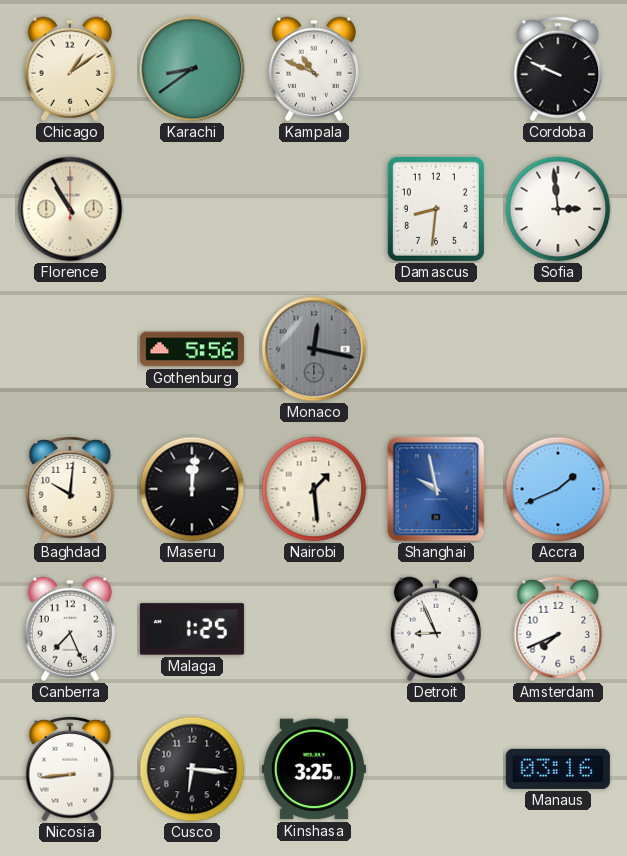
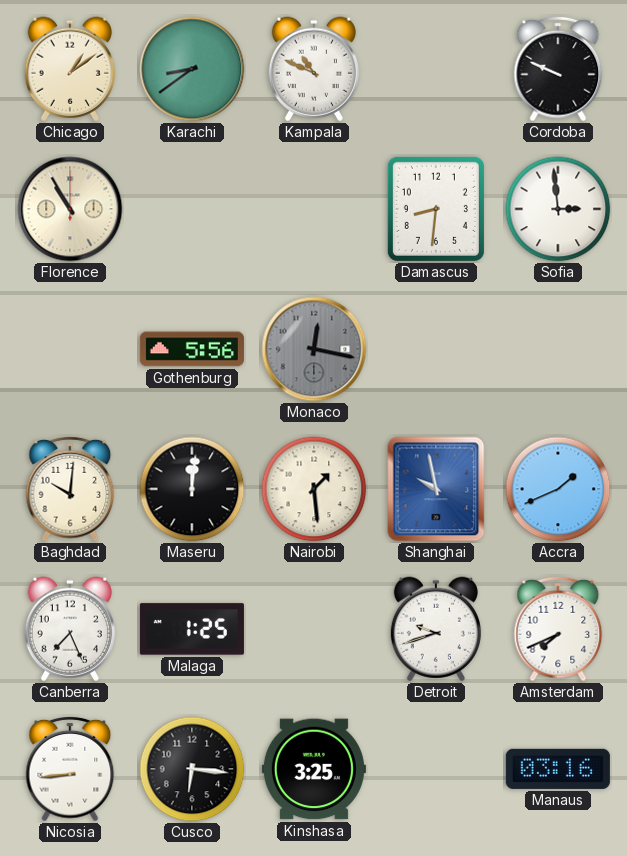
Detroit: 8:56 -> 9:42 (436, 629)
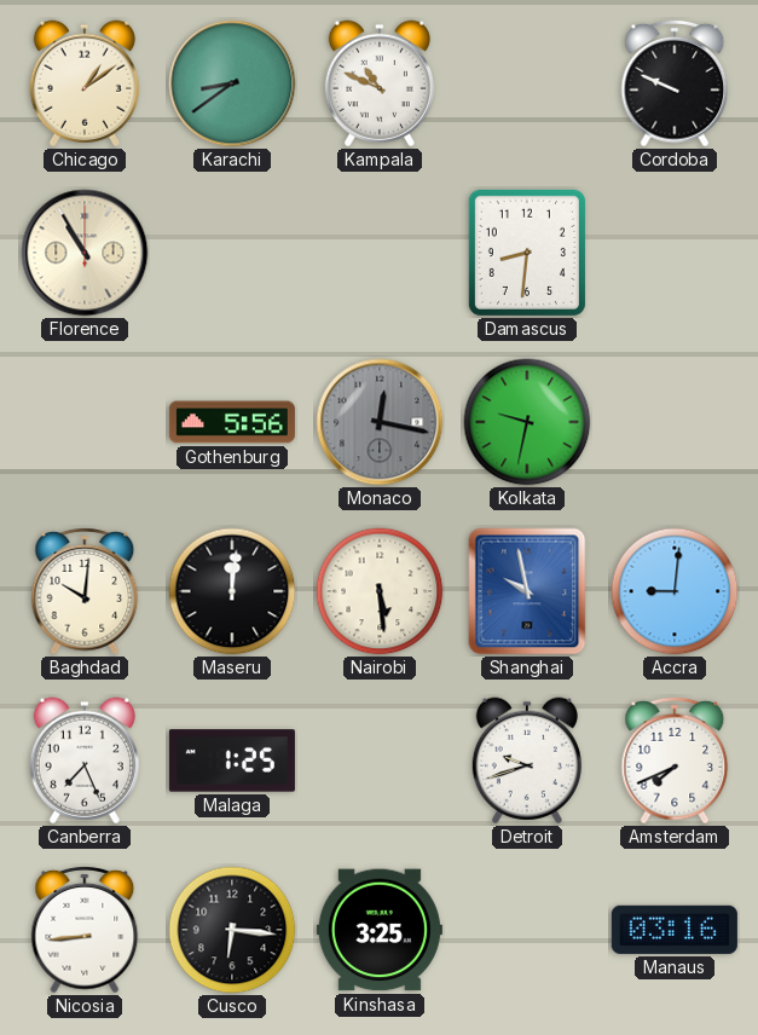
Sofia: 2:59 -> none (558, 209)
Kolkata: none -> 9:32 (527, 422)
Nairobi: 1:29 -> 5:29 (380, 591)
Accra: 1:41 -> 9:01 (675, 591)
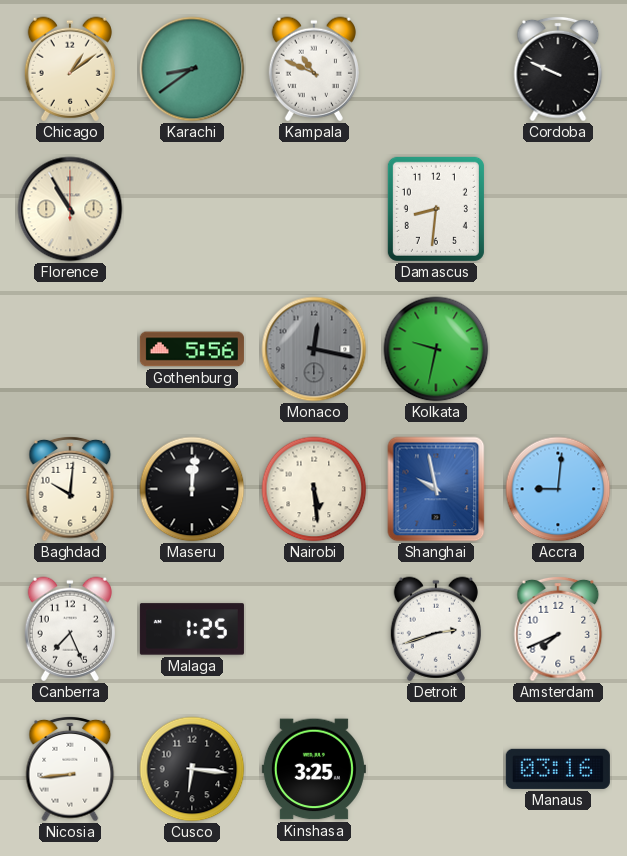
Detroit: 9:42 -> 2:42 (436, 629)
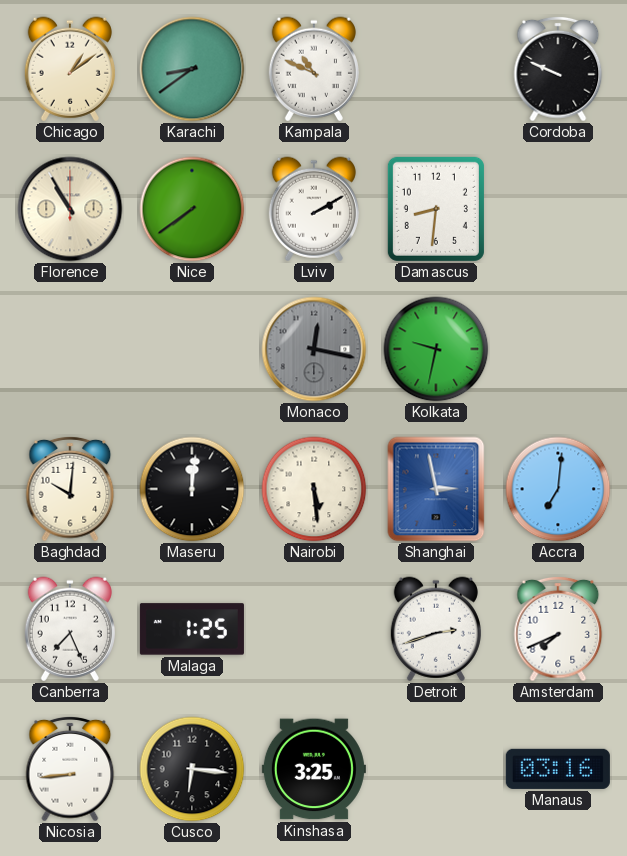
Nice: none -> 7:39 (192, 209)
Lviv: none -> 2:10 (314, 209)
Gothenburg: 5:56 -> none (192, 349)
Shanghai: 9:58 -> 2:58 (436, 489)
Accra: 9:01 -> 7:01 (558, 489)
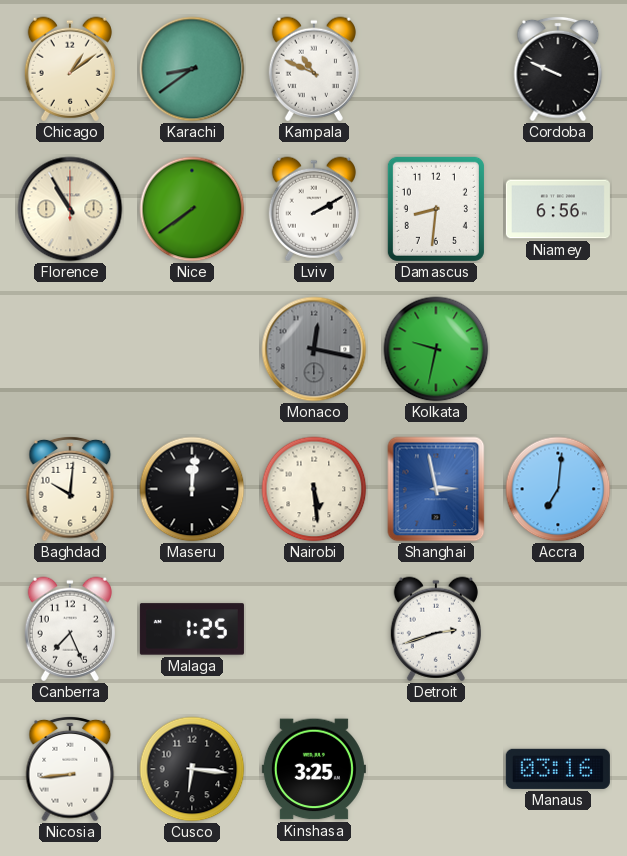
Niamey: none -> 6:56 (558, 209)
Amsterdam: 7:41 -> none (558, 629)
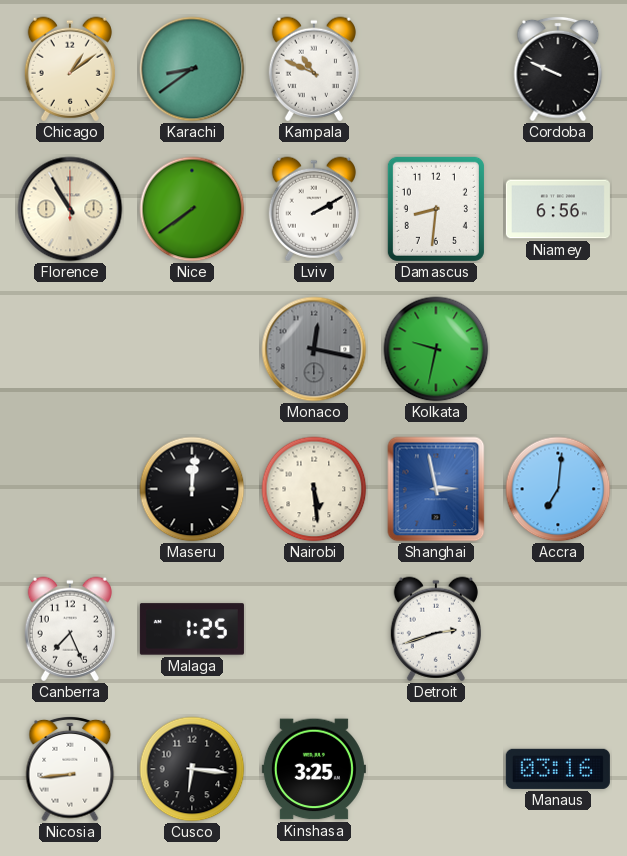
Baghdad: 10:01 -> none (70, 489)
